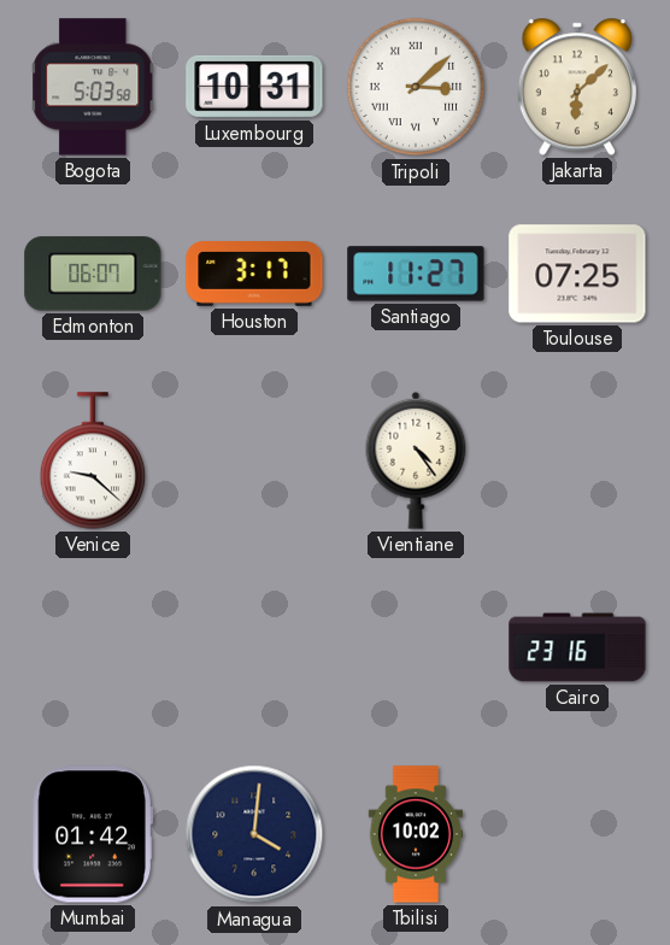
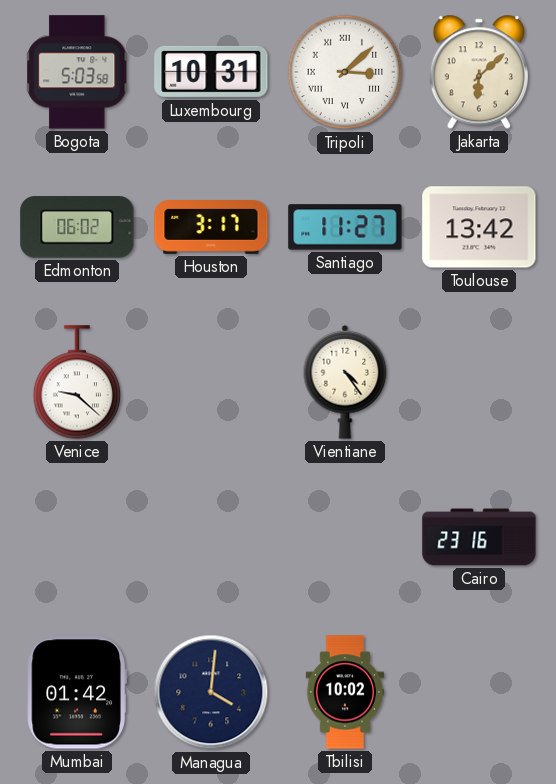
Edmonton: 06:07 -> 06:02 (77, 227)
Toulouse: 07:25 -> 13:42 (479, 227)
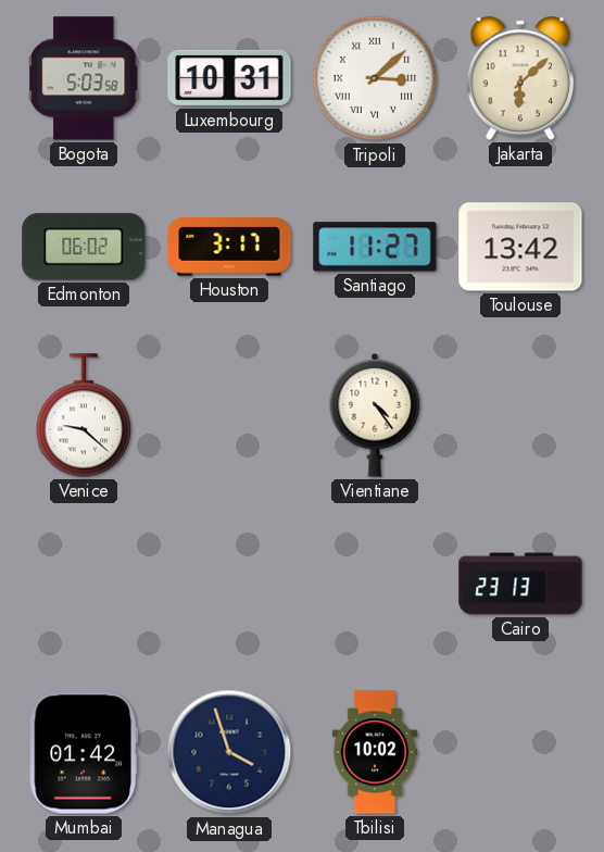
Cairo: 23:16 -> 23:13 (520, 584)
Managua: 4:01 -> 3:57 (229, 752)
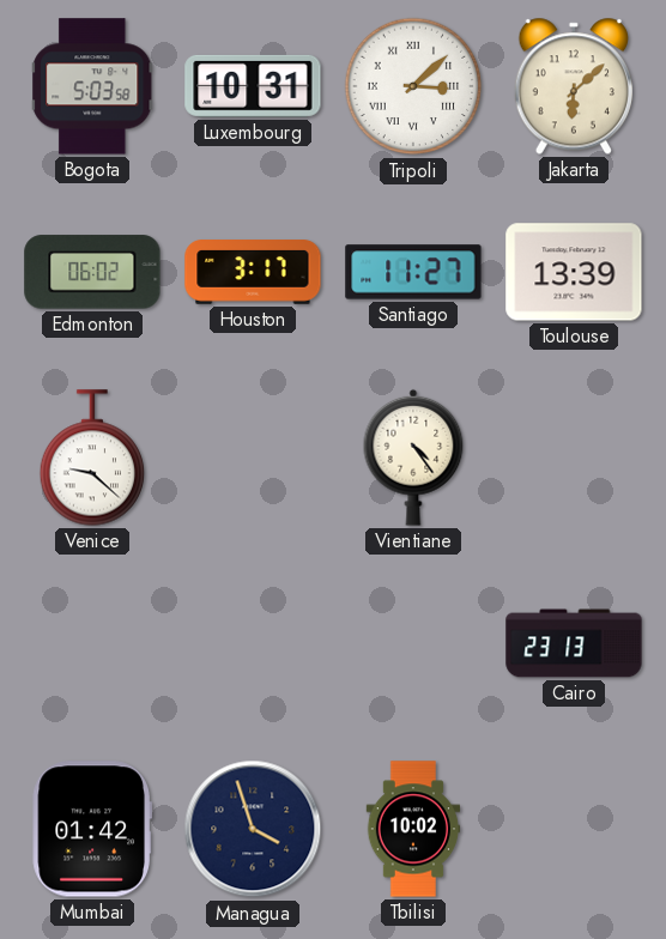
Toulouse: 13:42 -> 13:39 (574, 272)
